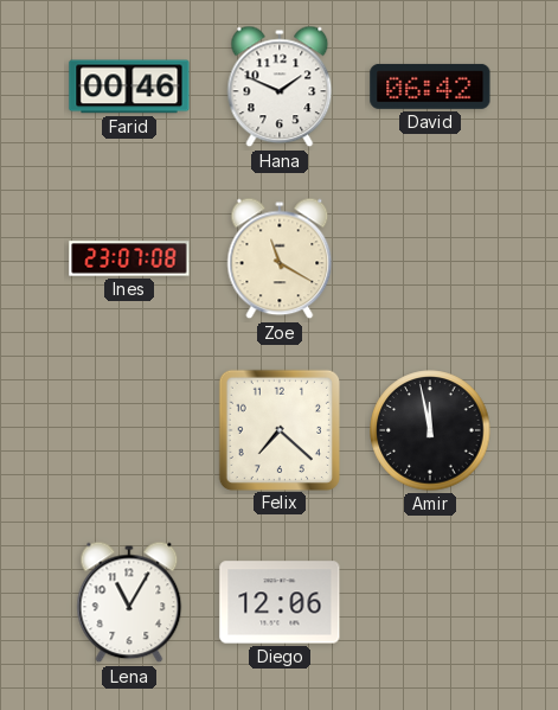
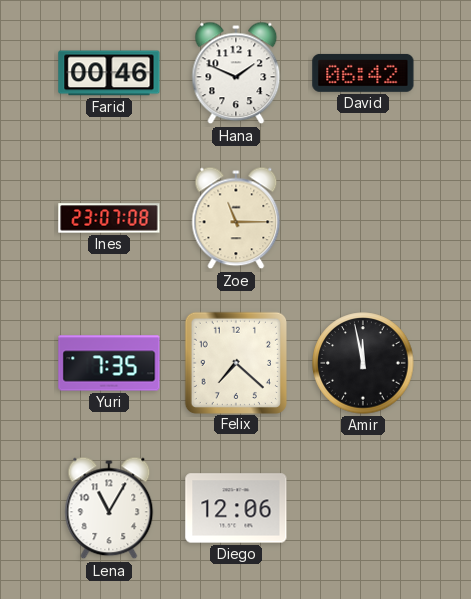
Zoe: 11:20 -> 11:15 (236, 218)
Yuri: none -> 7:35 (109, 363)
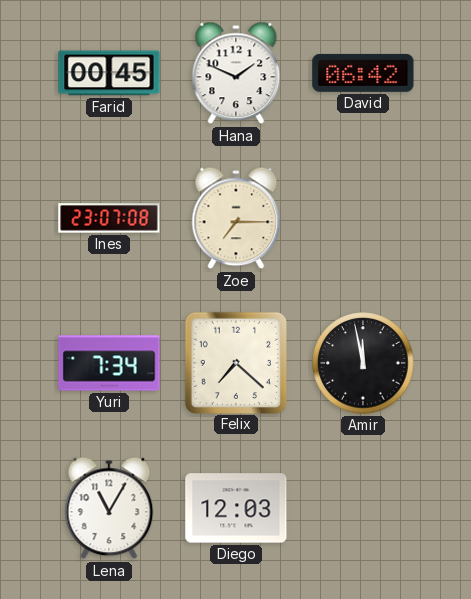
Farid: 00:46 -> 00:45 (109, 73)
Zoe: 11:15 -> 7:15 (236, 218)
Yuri: 7:35 -> 7:34 (109, 363)
Diego: 12:06 -> 12:03 (236, 508)
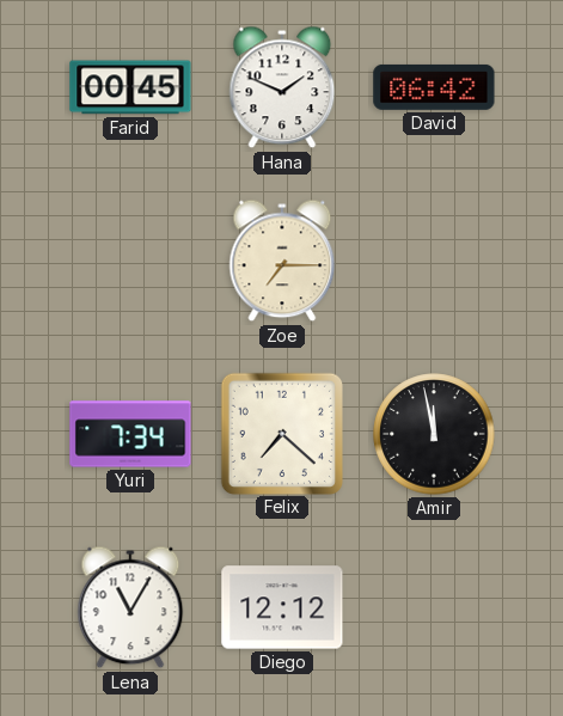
Ines: 23:07 -> none (109, 218)
Diego: 12:03 -> 12:12 (282, 607)
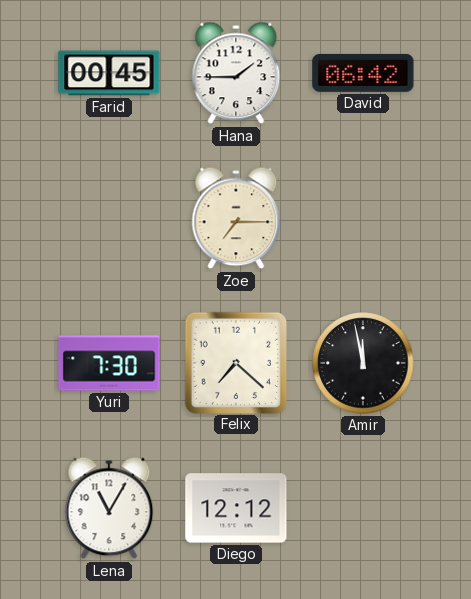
Hana: 1:49 -> 1:45 (236, 73)
Yuri: 7:34 -> 7:30 (109, 363)
